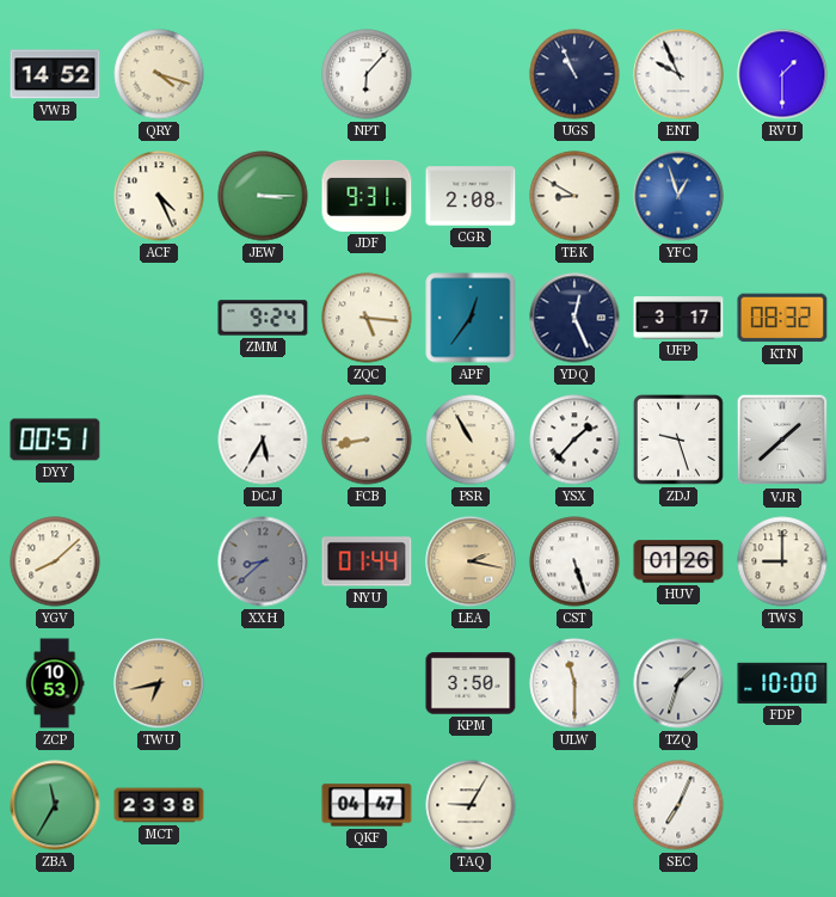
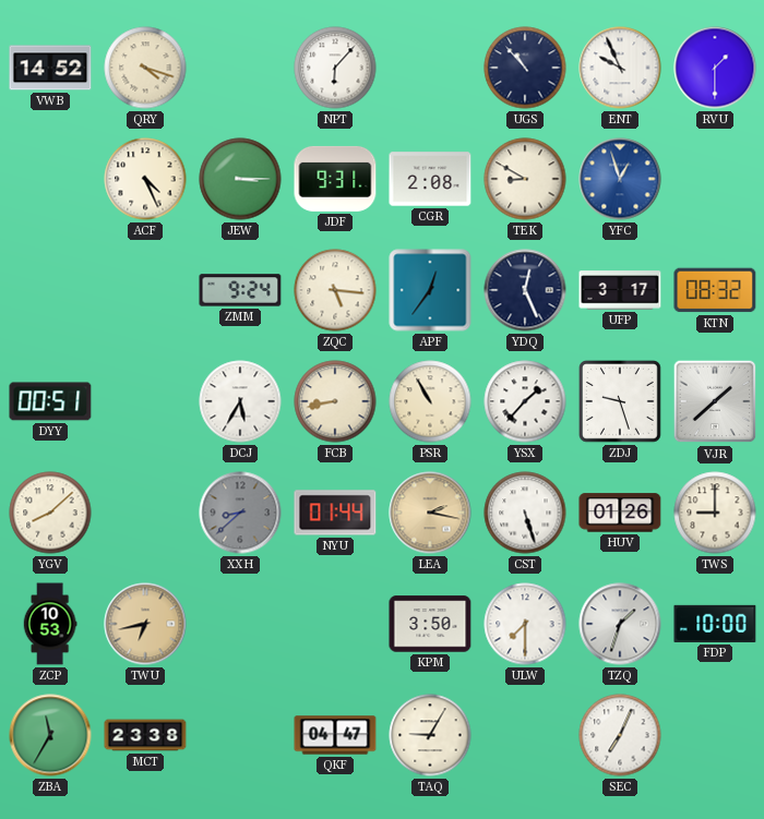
UGS: 10:56 -> 10:53 (525, 68)
ULW: 11:30 -> 7:30 (525, 624)
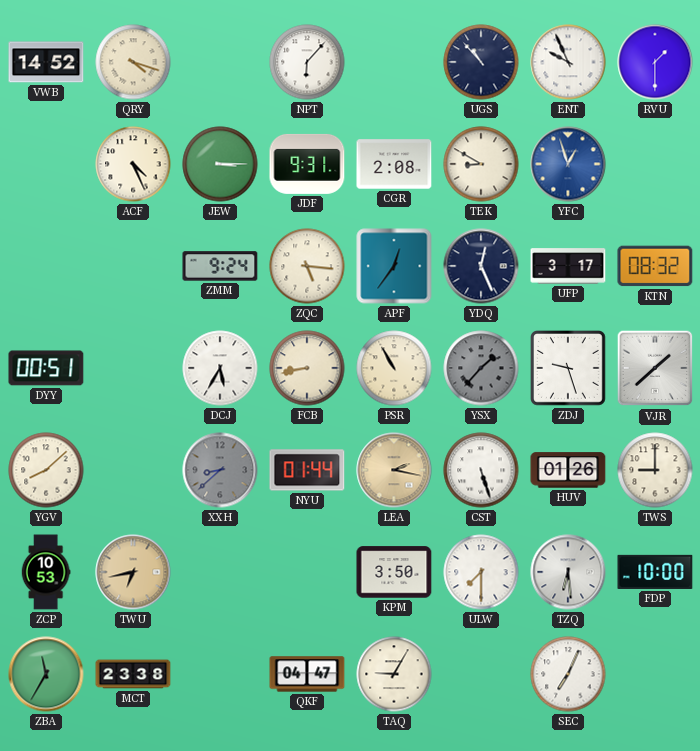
YSX dial: white -> grey (481, 368)
TZQ: 1:33 -> 6:29 (568, 572)
